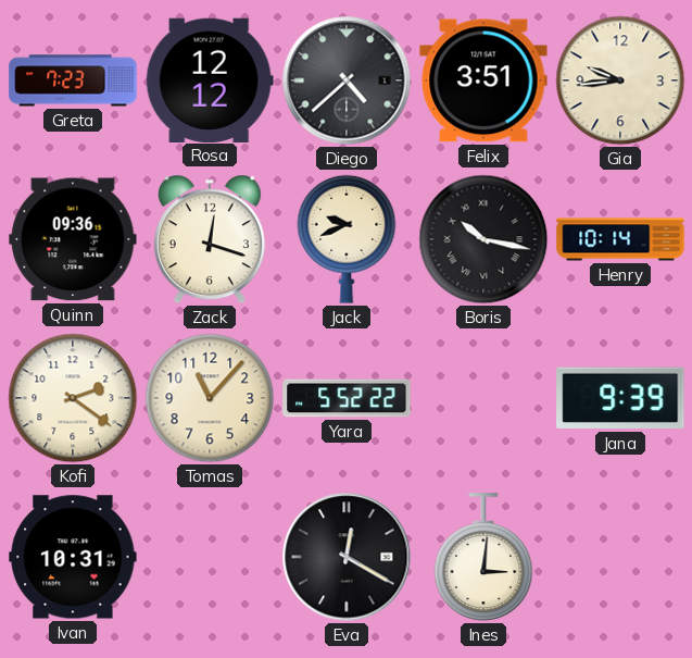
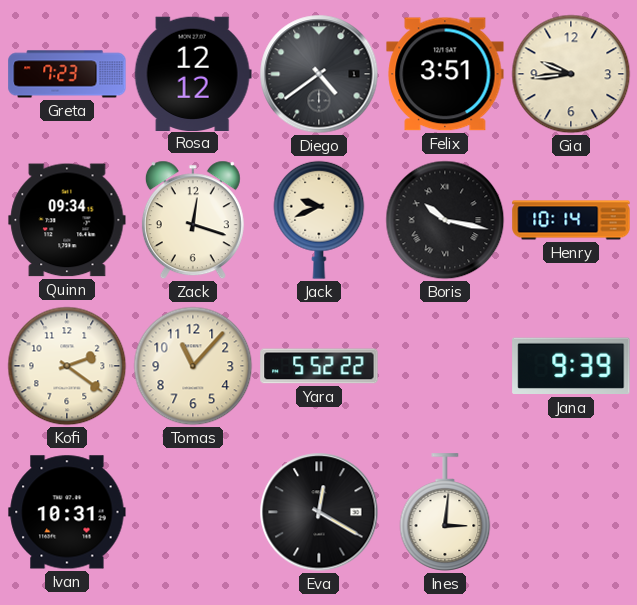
Diego: 4:38 -> 4:39 (319, 74)
Quinn: 09:36 -> 09:34 (67, 220)
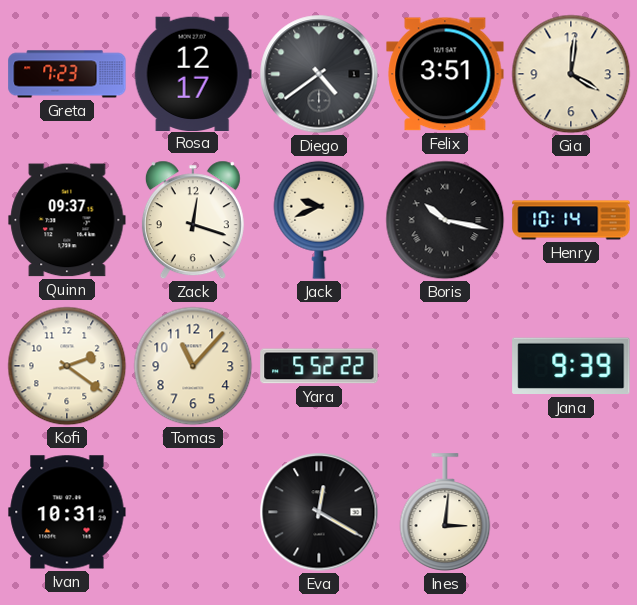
Rosa: 12:12 -> 12:17 (193, 73)
Gia: 9:44 -> 4:01 (571, 74)
Quinn: 09:34 -> 09:37 (67, 220)
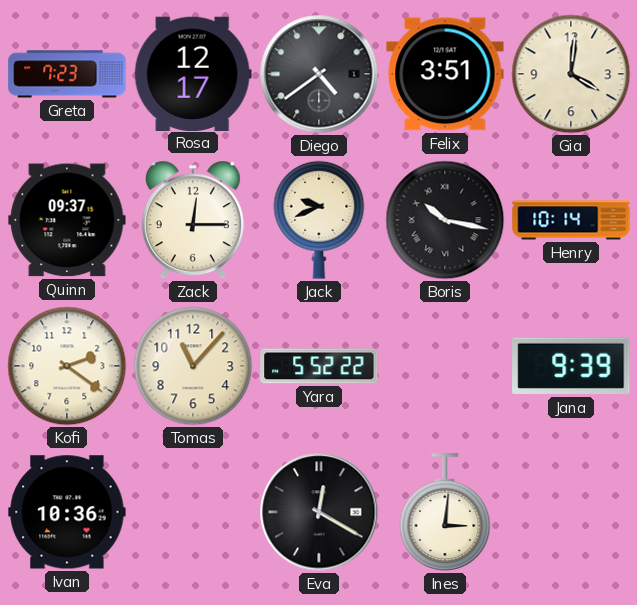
Zack: 12:18 -> 12:15 (193, 220)
Ivan: 10:31 -> 10:36 (67, 512)
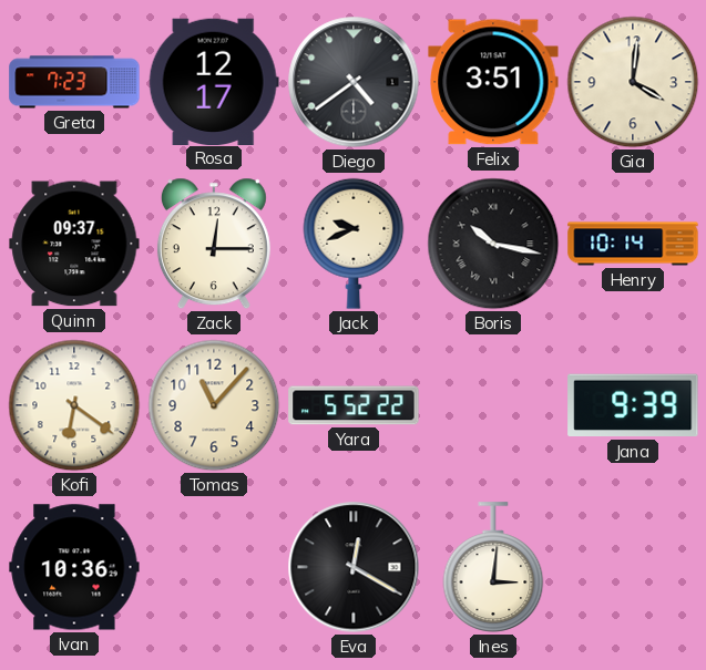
Kofi: 2:21 -> 6:21 (74, 405)
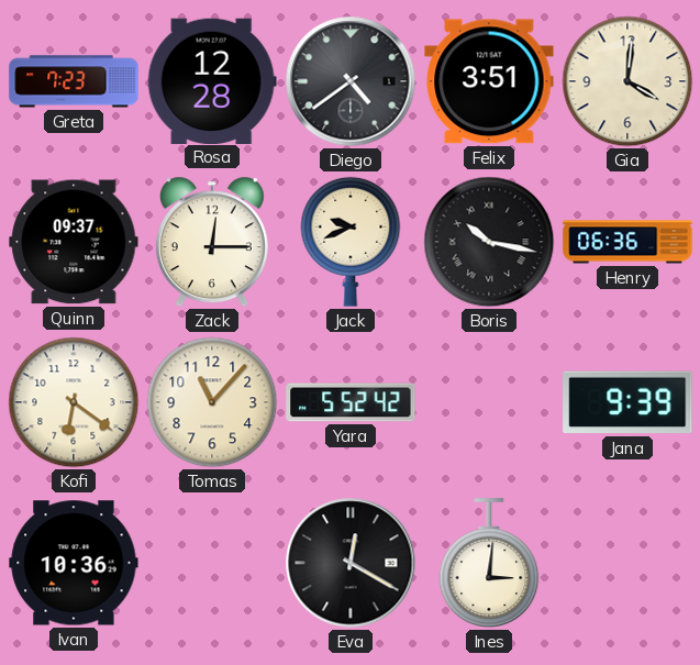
Rosa: 12:17 -> 12:28 (212, 80)
Henry: 10:14 -> 06:36 (627, 242)
Yara: 5:52:22 -> 5:52:42 (351, 402)
